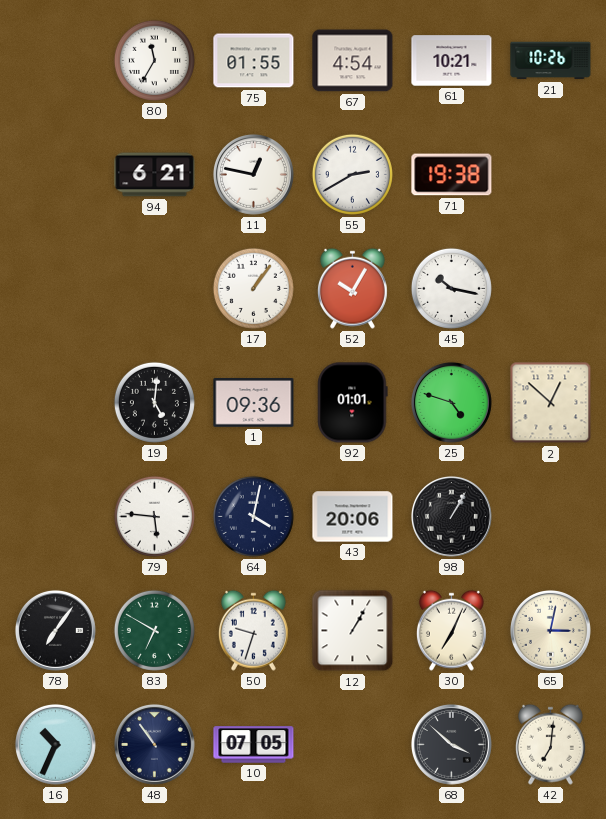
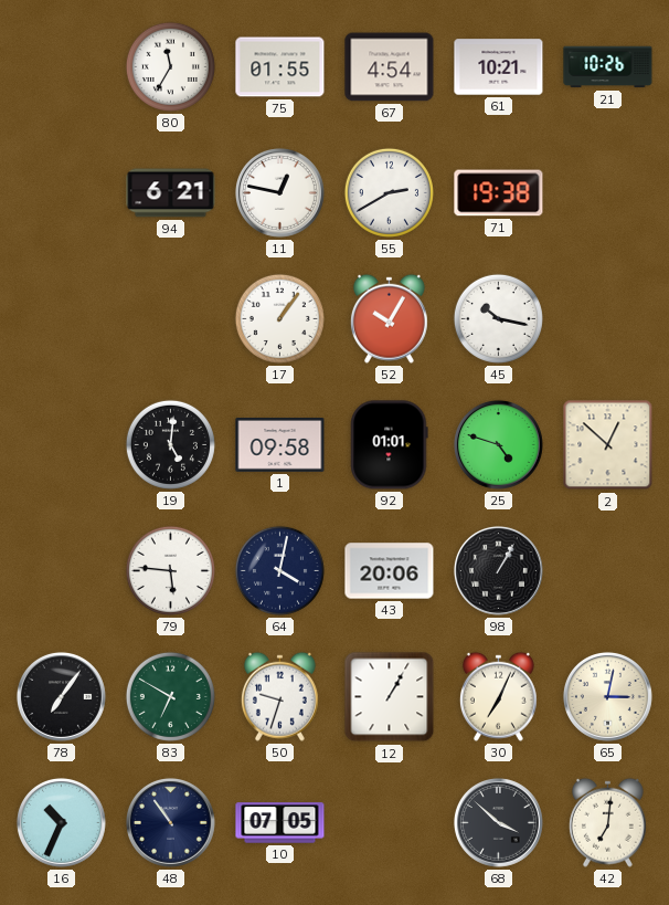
1: 09:36 -> 09:58 (280, 445)
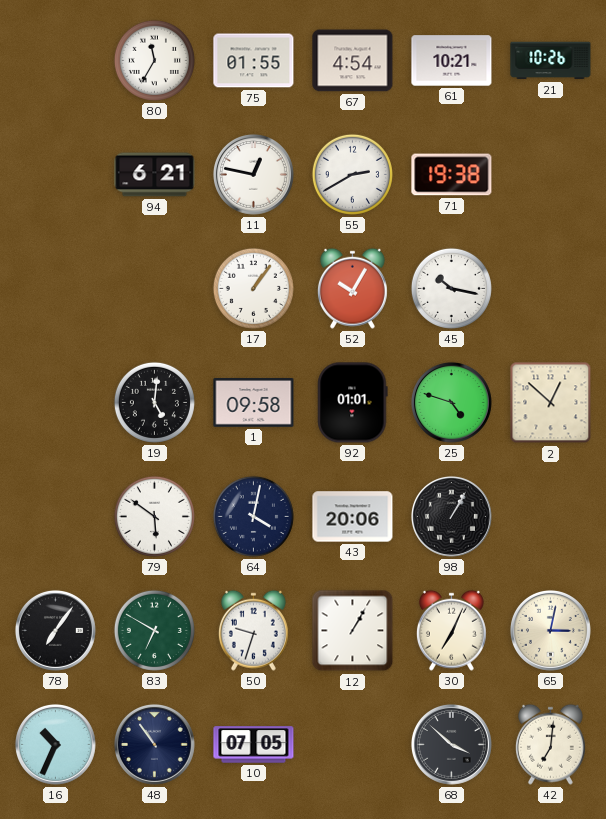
79: 5:46 -> 5:51 (154, 516)
